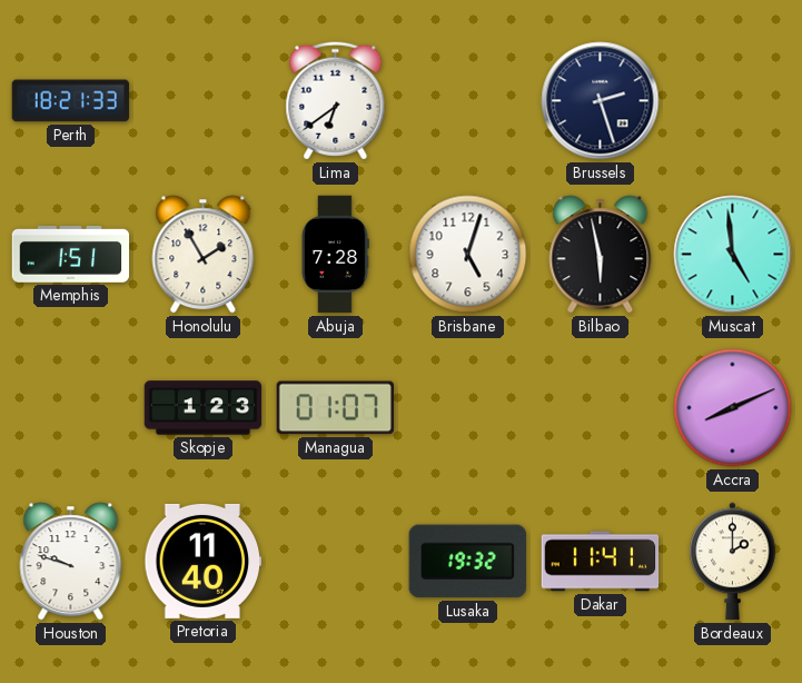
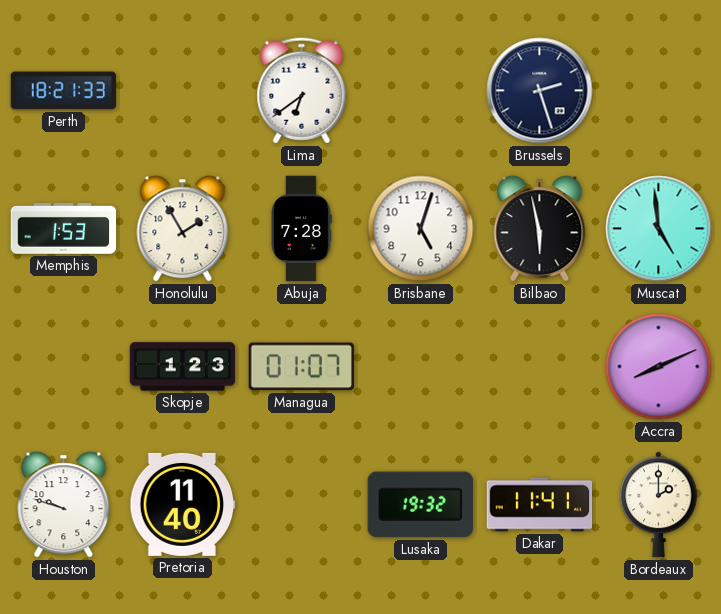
Memphis: 1:51 -> 1:53 (64, 228)
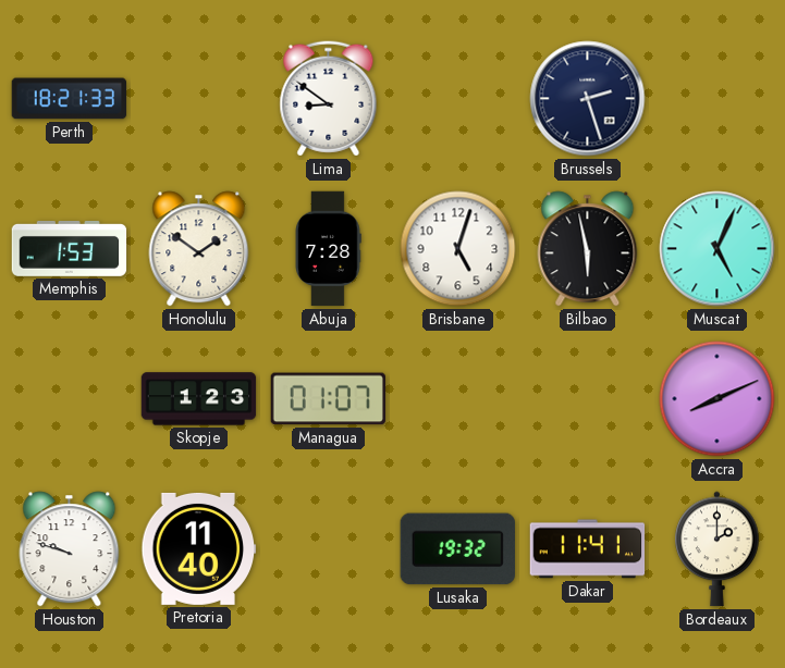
Lima: 6:39 -> 8:51 (329, 99)
Honolulu: 1:55 -> 1:51 (199, 249)
Muscat: 4:59 -> 5:04 (717, 249)
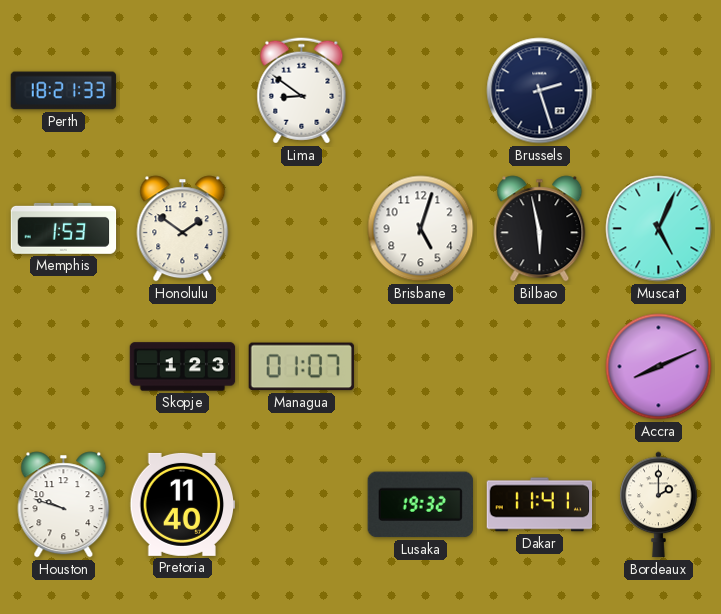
Abuja: 7:28 -> none (328, 249)
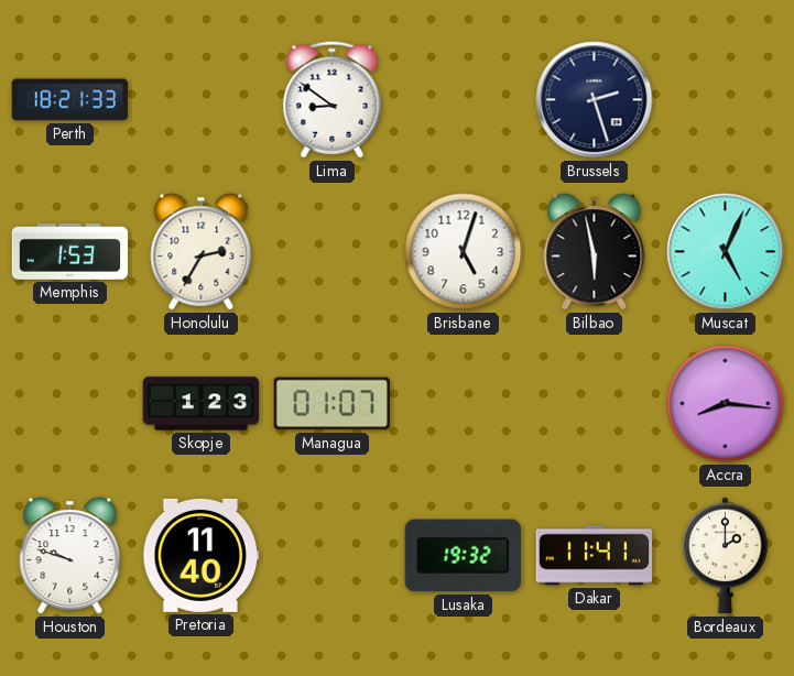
Honolulu: 1:51 -> 2:35 (202, 252)
Accra: 8:11 -> 8:16 (726, 404)
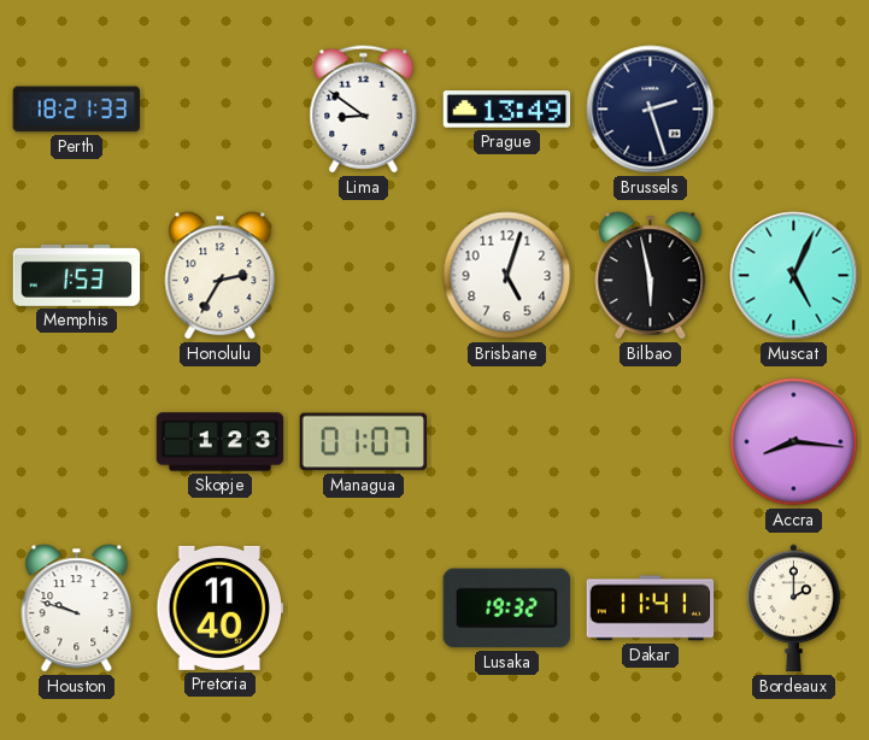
Prague: none -> 13:49 (507, 110)
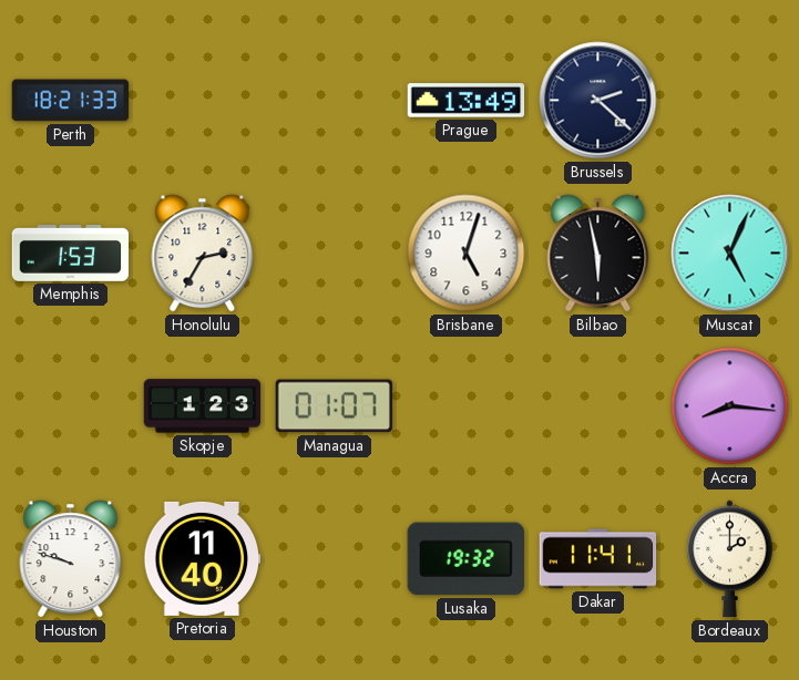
Lima: 8:51 -> none (364, 110)
Brussels: 2:27 -> 2:22 (598, 101)
